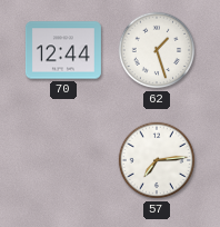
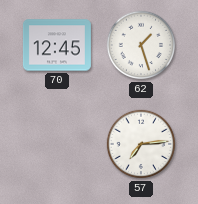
70: 12:44 -> 12:45 (57, 45)
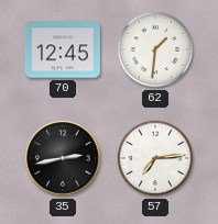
62: 1:27 -> 1:31 (155, 49)
35: none -> 2:43 (63, 158)
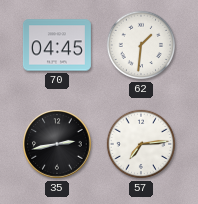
70: 12:45 -> 04:45 (57, 45)
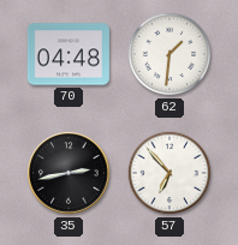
70: 04:45 -> 04:48 (69, 54)
57: 7:14 -> 6:53 (169, 173)
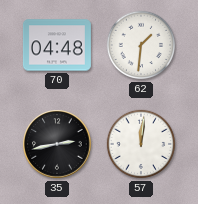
57: 6:53 -> 12:01 (141, 144)
